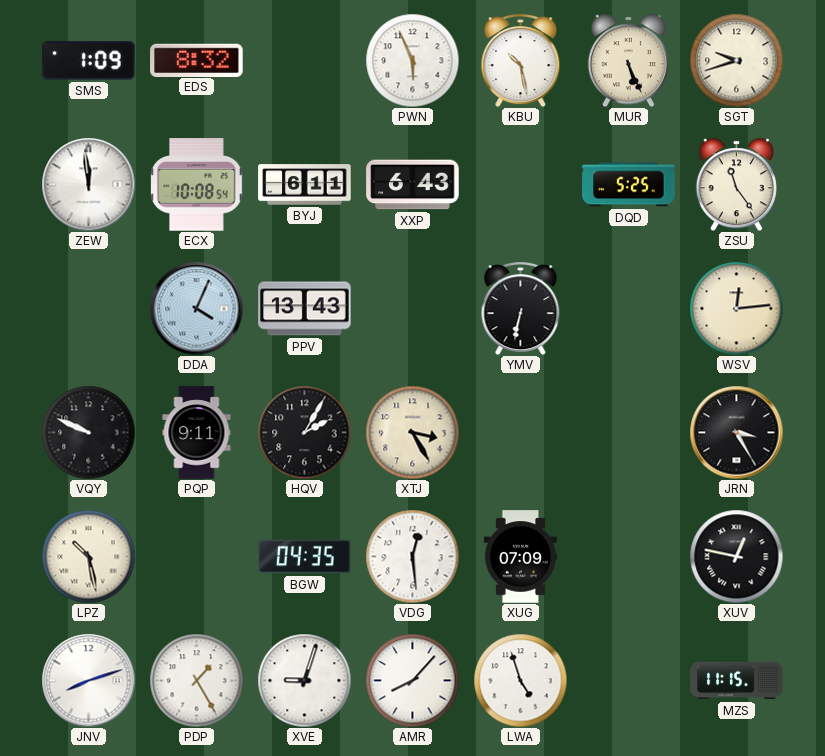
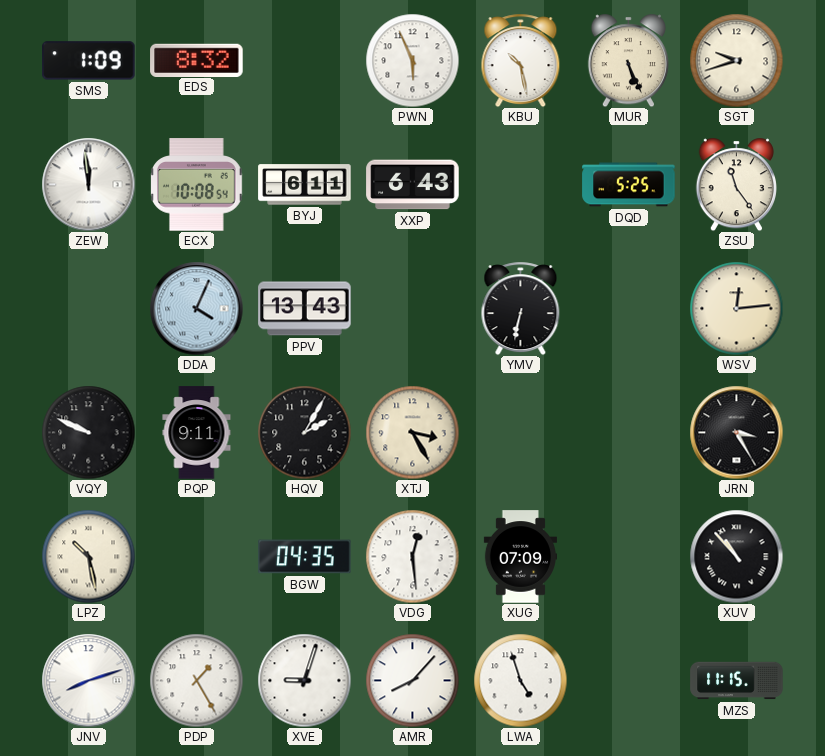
XUV: 12:47 -> 10:53 (736, 556)
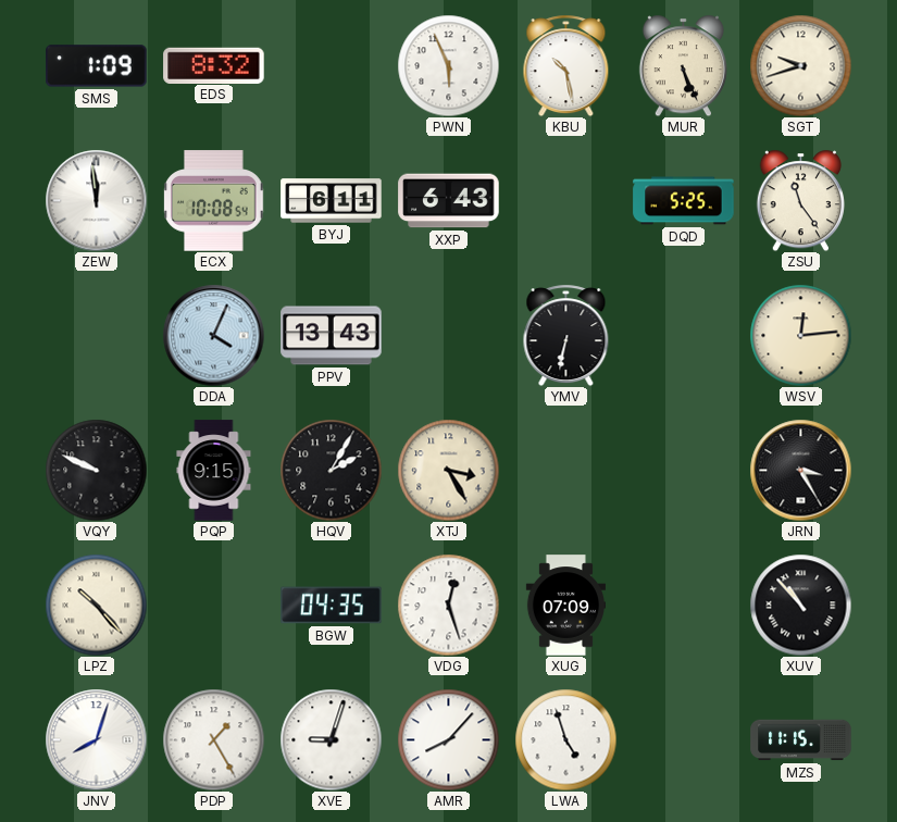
PQP: 9:11 -> 9:15 (214, 471)
LPZ: 10:28 -> 10:23 (96, 605)
VDG: 12:29 -> 12:27 (448, 605)
JNV: 8:12 -> 8:03 (96, 739)
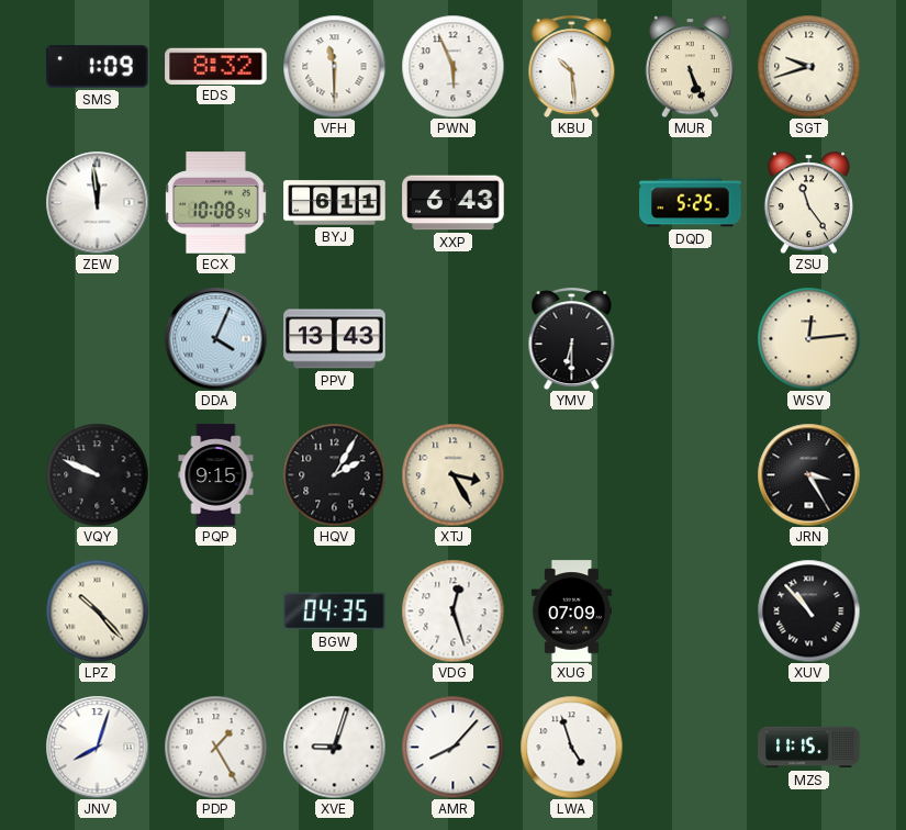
VFH: none -> 11:30 (334, 66)
KBU: 10:28 -> 10:29 (572, 66)
YMV: 6:32 -> 6:30 (572, 338)
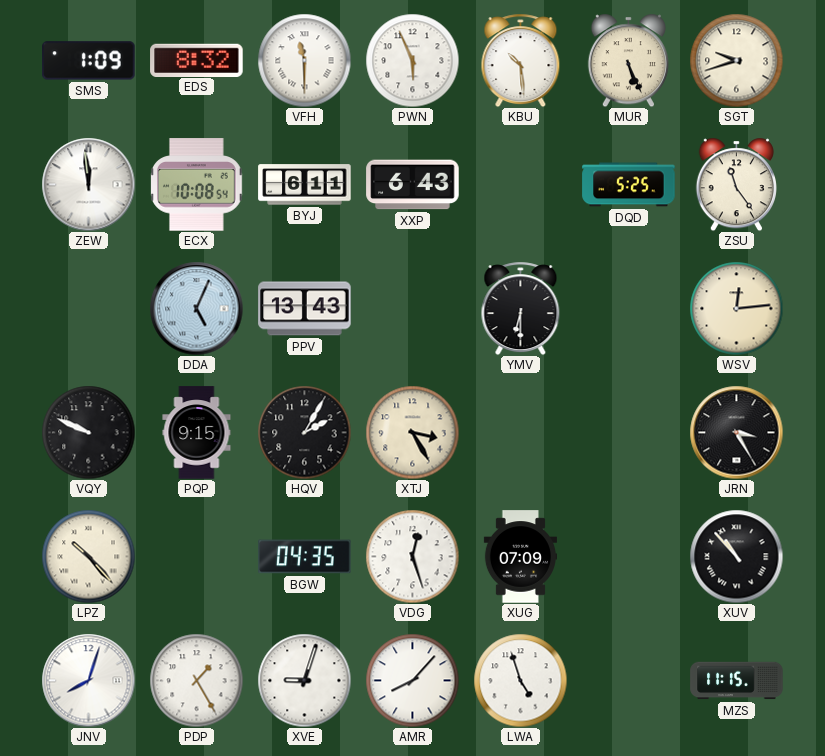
DDA: 4:04 -> 5:04 (196, 308)
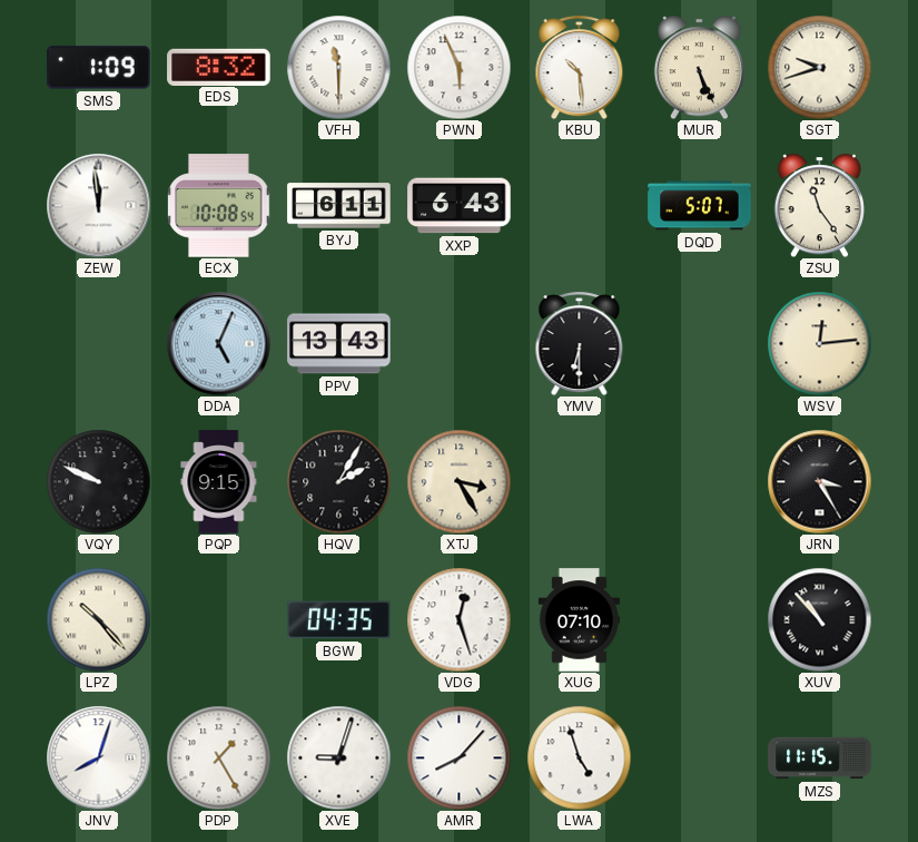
DQD: 5:25 -> 5:07 (700, 206)
XUG: 07:09 -> 07:10 (579, 620)
